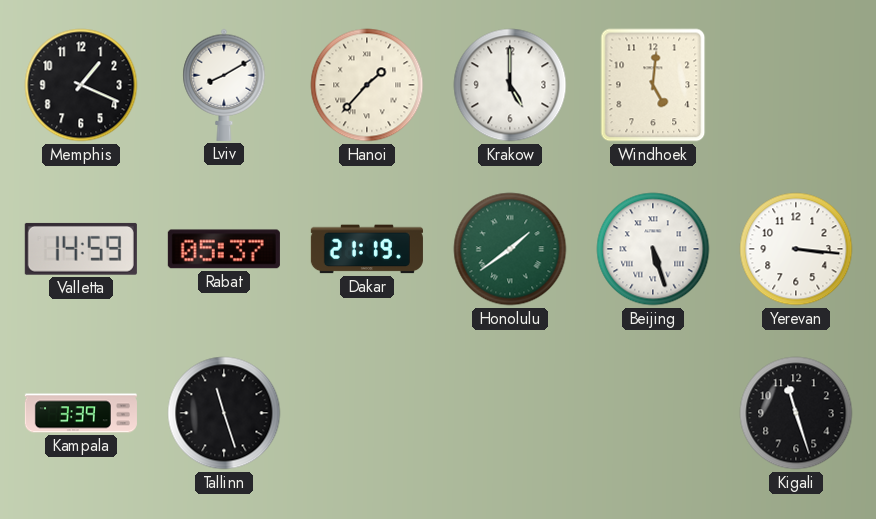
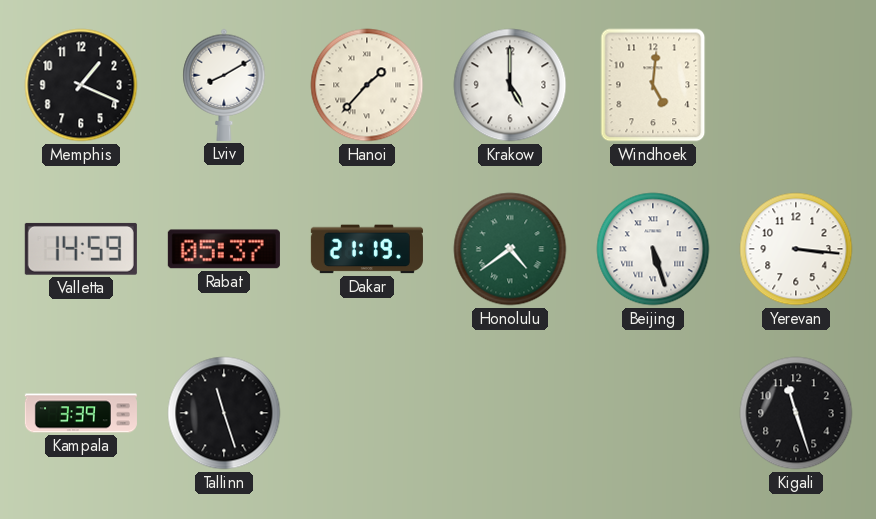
Honolulu: 1:39 -> 4:39 (510, 249)
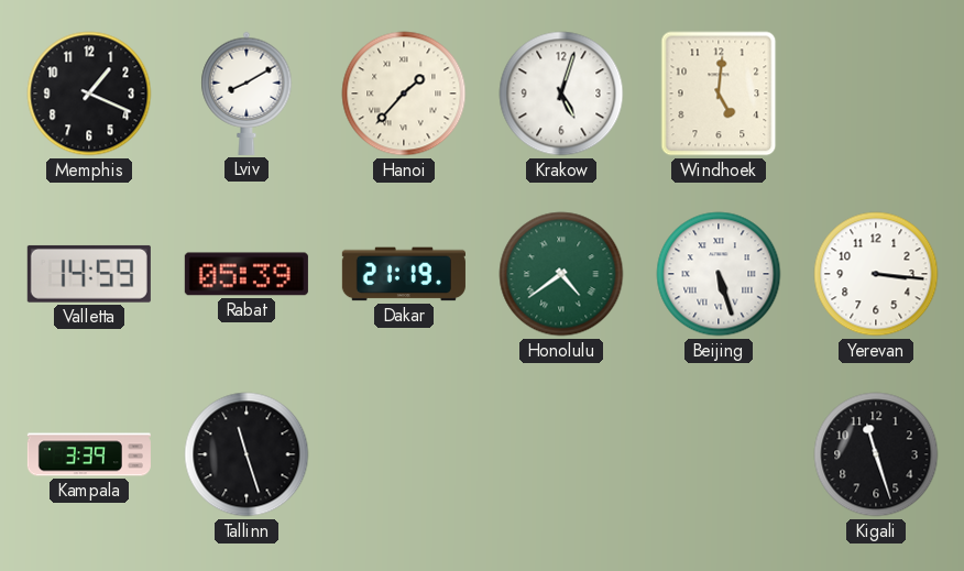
Krakow: 5:00 -> 5:03 (561, 94)
Rabat: 05:37 -> 05:39 (247, 274)
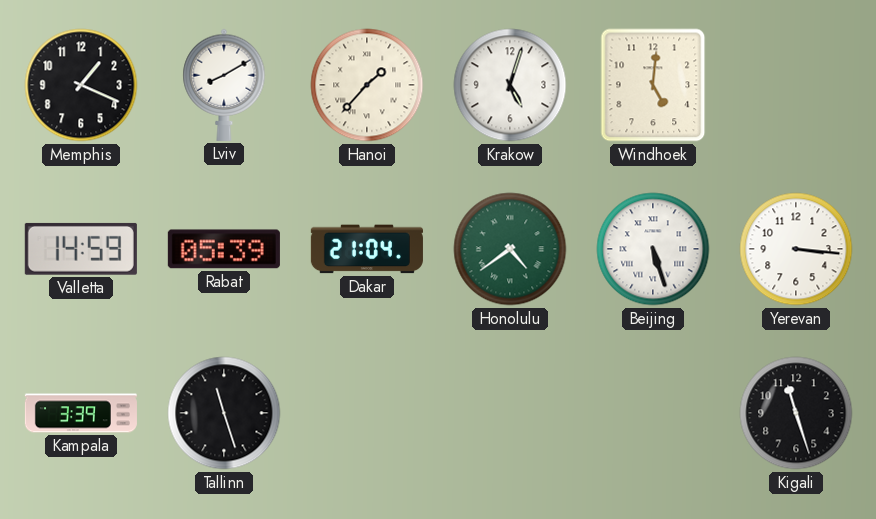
Dakar: 21:19 -> 21:04 (367, 249)
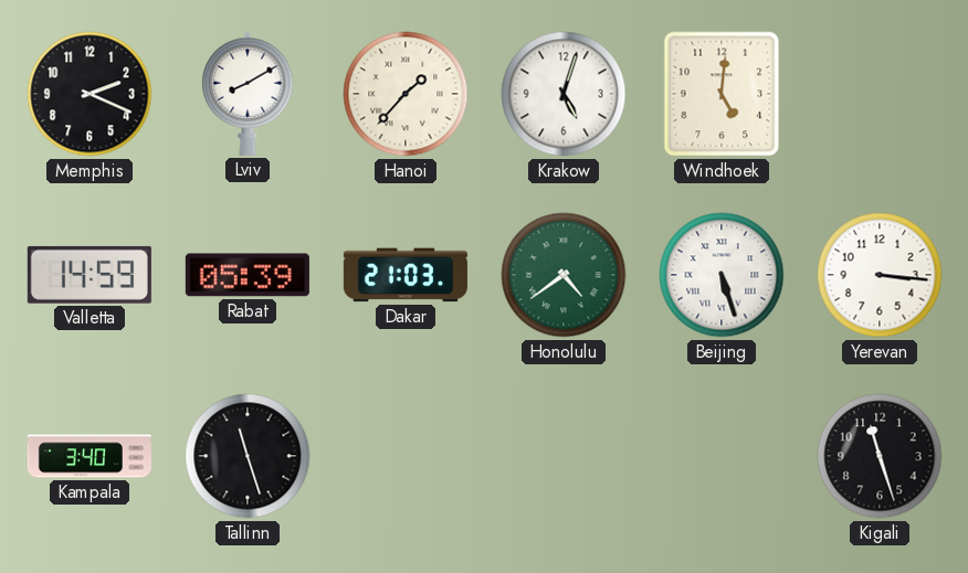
Memphis: 1:19 -> 2:19 (90, 94)
Dakar: 21:04 -> 21:03 (406, 275)
Kampala: 3:39 -> 3:40 (90, 456)
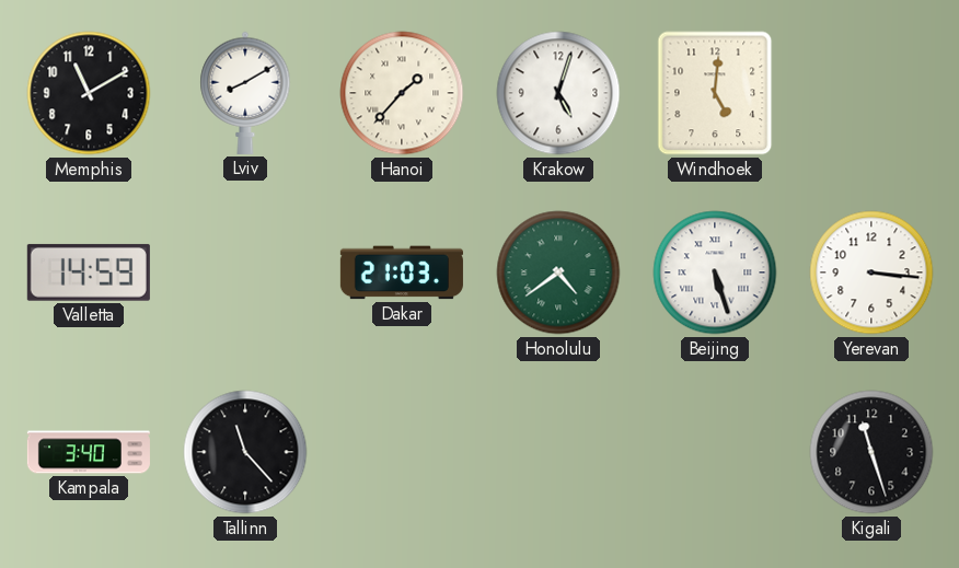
Memphis: 2:19 -> 11:10 (89, 93)
Rabat: 05:39 -> none (248, 275)
Tallinn: 11:27 -> 11:23 (245, 452)
